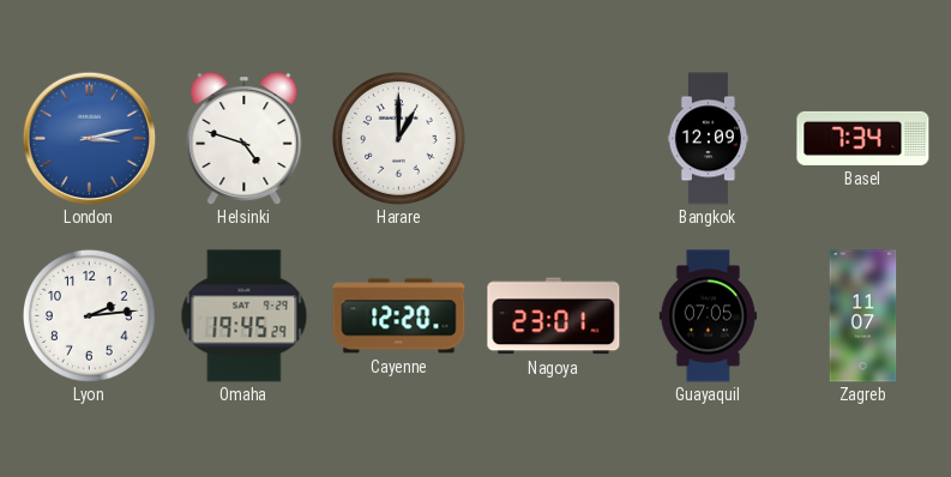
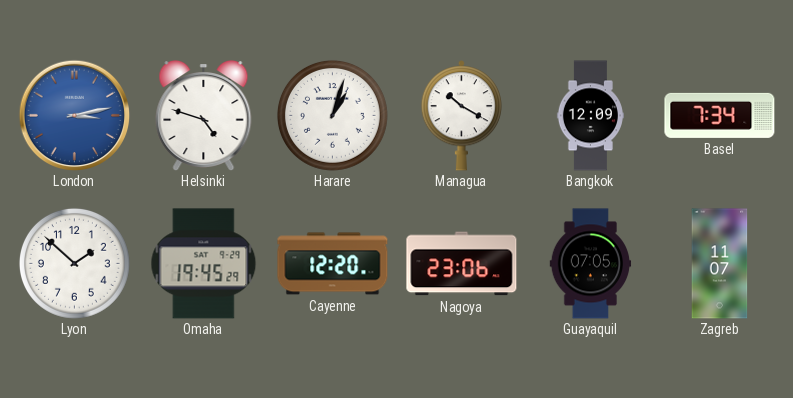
Harare: 1:00 -> 1:03 (332, 115)
Managua: none -> 10:20 (461, 116)
Lyon: 2:14 -> 1:52 (74, 263)
Nagoya: 23:01 -> 23:06 (462, 264)
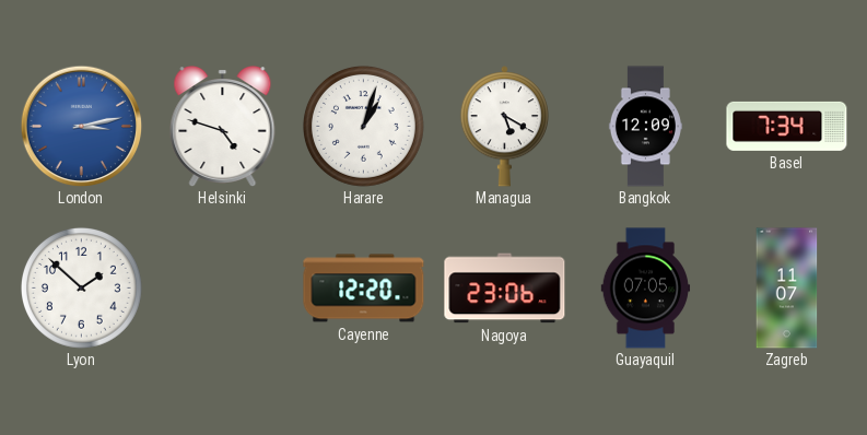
Managua: 10:20 -> 5:20 (504, 127)
Omaha: 19:45 -> none (204, 264)
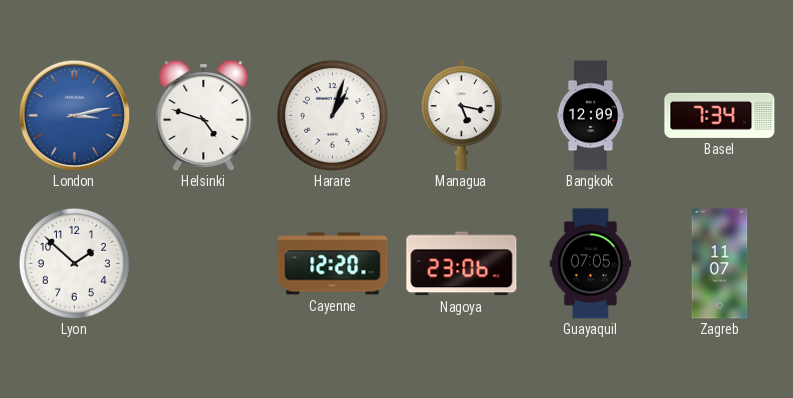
Managua: 5:20 -> 5:17 (461, 116)
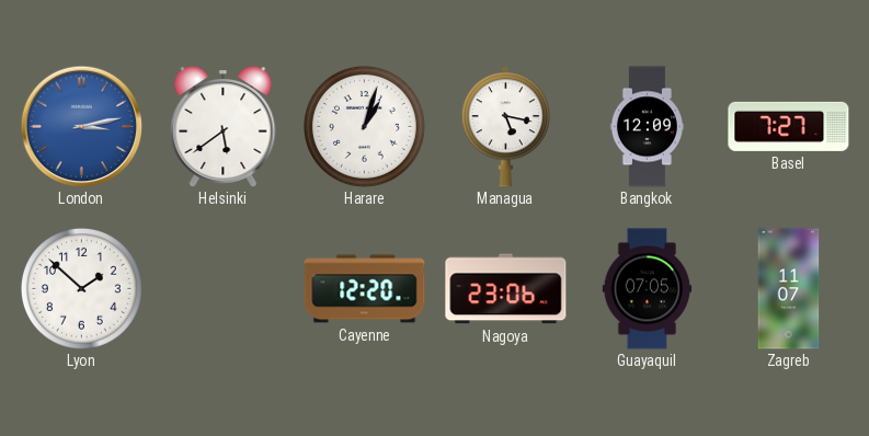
Helsinki: 4:48 -> 5:39 (224, 127)
Basel: 7:34 -> 7:27 (789, 126)
